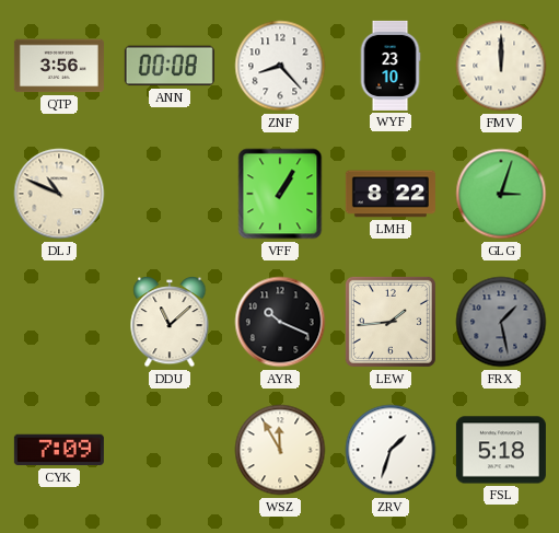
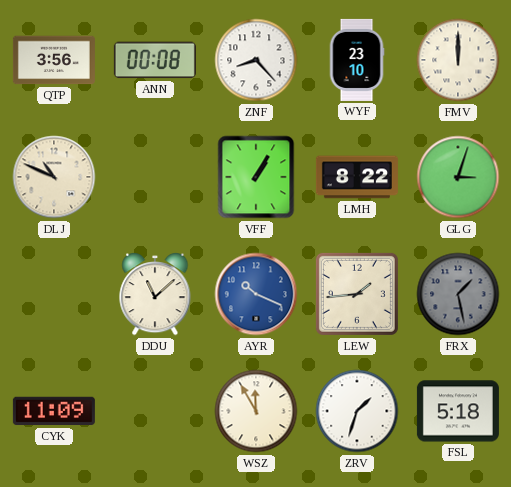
AYR dial: black -> blue (256, 294)
CYK: 7:09 -> 11:09 (54, 411)
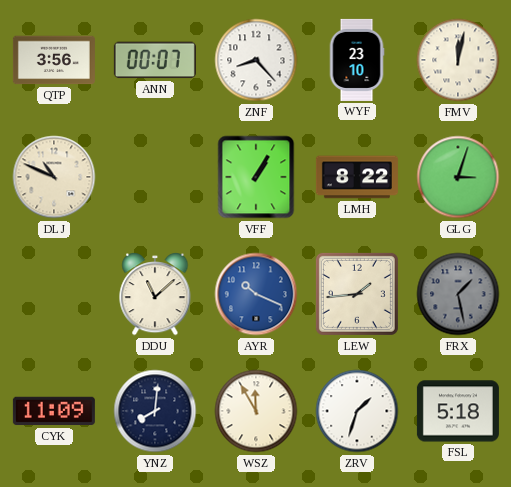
ANN: 00:08 -> 00:07 (155, 60)
FMV: 12:00 -> 12:02 (458, 60)
YNZ: none -> 8:01 (155, 411)
